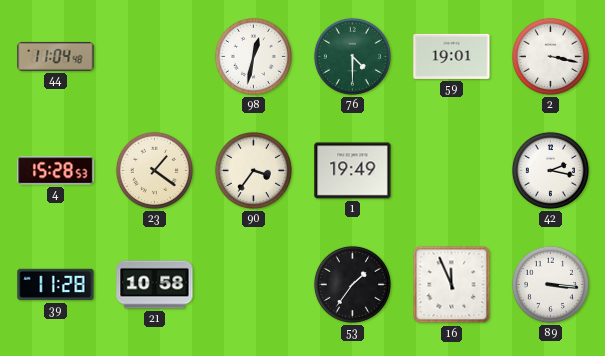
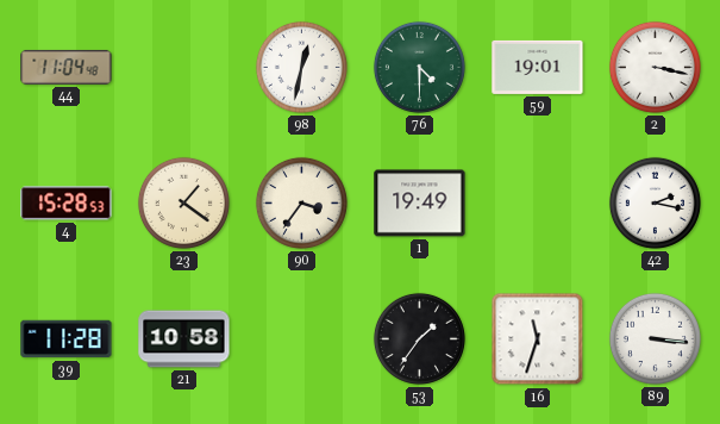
16: 11:56 -> 11:33 (538, 339)
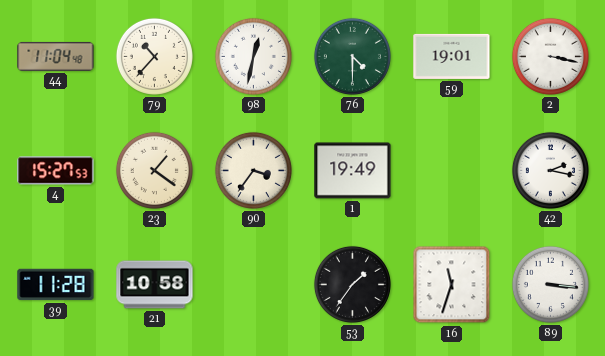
79: none -> 10:37 (154, 56)
4: 15:28 -> 15:27 (56, 171)
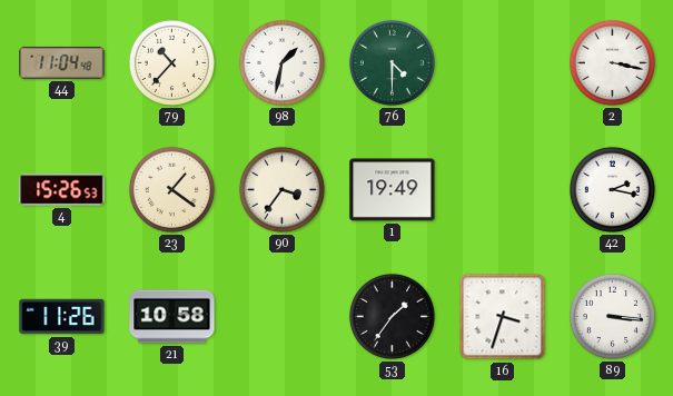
98: 12:32 -> 1:32 (281, 62)
59: 19:01 -> none (452, 56)
4: 15:27 -> 15:26 (62, 190)
39: 11:28 -> 11:26 (62, 317)
16: 11:33 -> 3:33 (503, 317)
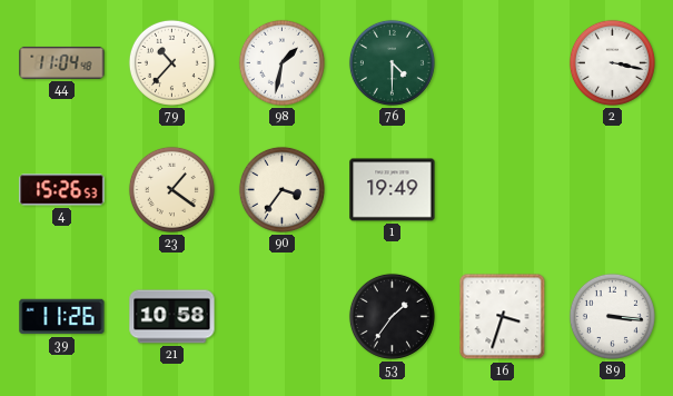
42: 2:17 -> none (612, 189)
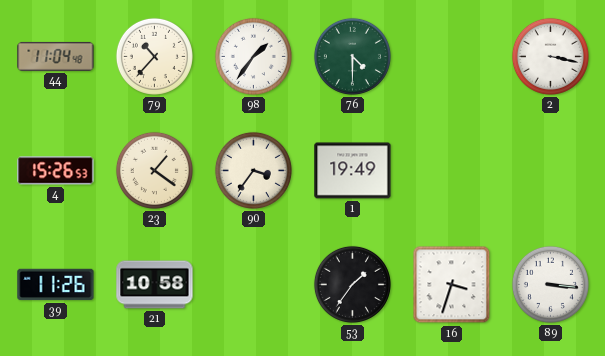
98: 1:32 -> 1:36 (253, 56)
